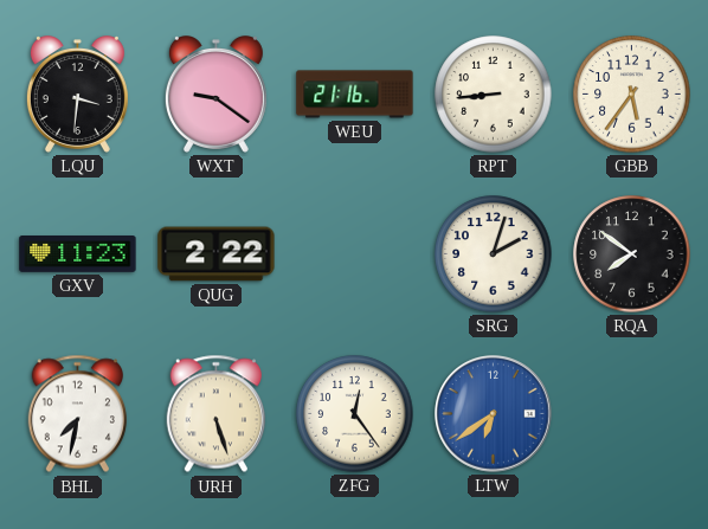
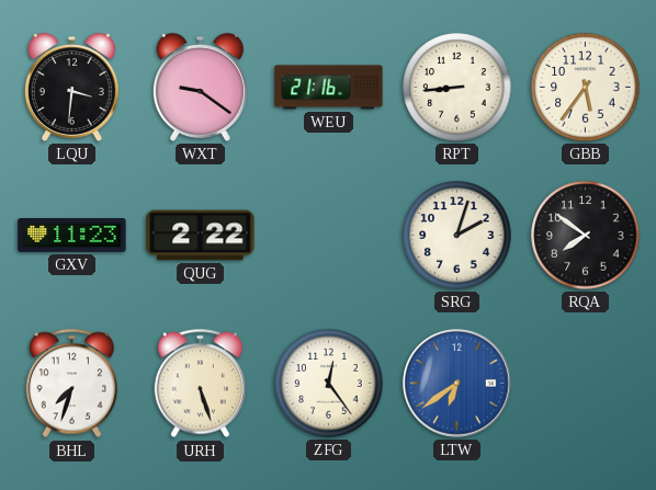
BHL: 7:32 -> 7:33 (71, 384)
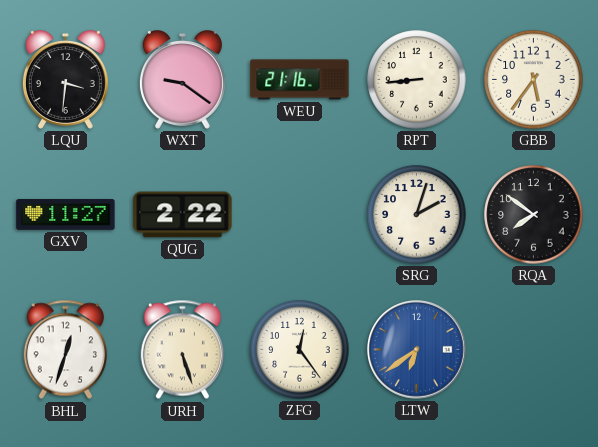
GXV: 11:23 -> 11:27 (66, 215)
BHL: 7:33 -> 12:33 (65, 350)
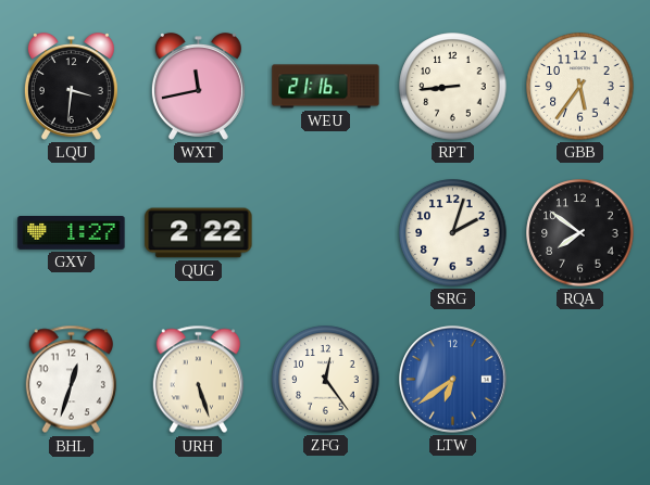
WXT: 9:21 -> 11:43 (198, 87)
GXV: 11:27 -> 1:27 (72, 233)
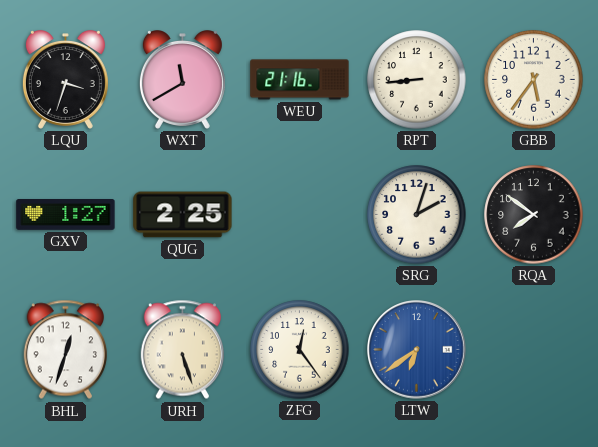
LQU: 3:31 -> 3:33 (65, 80)
WXT: 11:43 -> 11:40 (182, 80)
QUG: 2:22 -> 2:25 (183, 215)
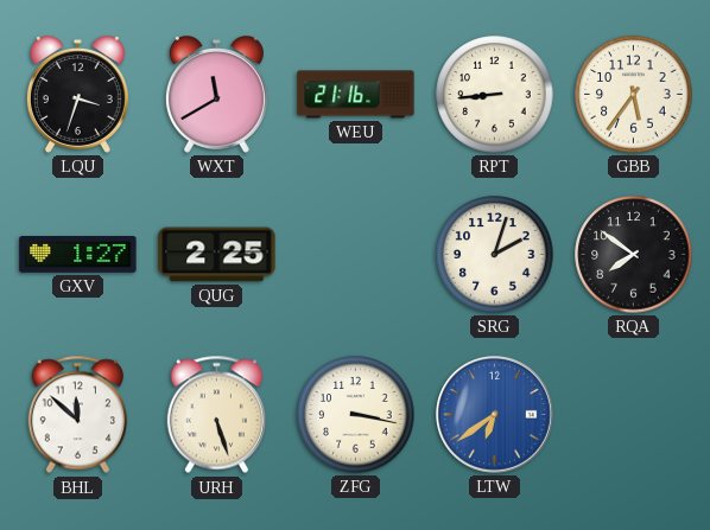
BHL: 12:33 -> 11:52 (77, 415)
ZFG: 12:24 -> 3:17 (356, 415)
